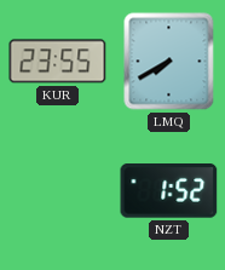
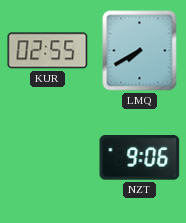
KUR: 23:55 -> 02:55 (48, 51)
NZT: 1:52 -> 9:06 (140, 158)
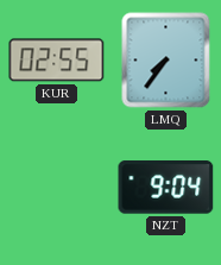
LMQ: 7:40 -> 7:36 (166, 61)
NZT: 9:06 -> 9:04 (166, 188)
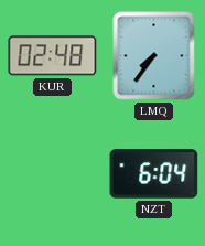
KUR: 02:55 -> 02:48 (53, 56)
NZT: 9:04 -> 6:04 (154, 174)
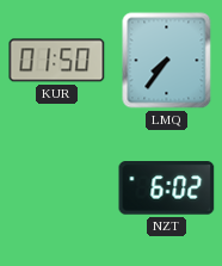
KUR: 02:48 -> 01:50 (57, 61)
NZT: 6:04 -> 6:02 (167, 188)
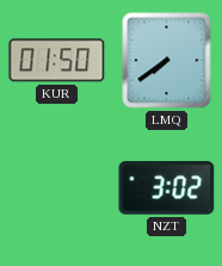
LMQ: 7:36 -> 7:39 (167, 61)
NZT: 6:02 -> 3:02 (167, 188)
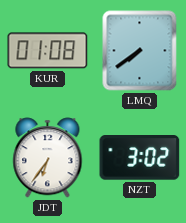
KUR: 01:50 -> 01:08 (48, 51)
JDT: none -> 6:36 (48, 158)
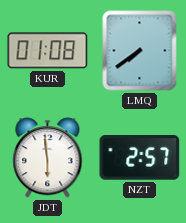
JDT: 6:36 -> 5:59 (48, 158)
NZT: 3:02 -> 2:57 (140, 158)
